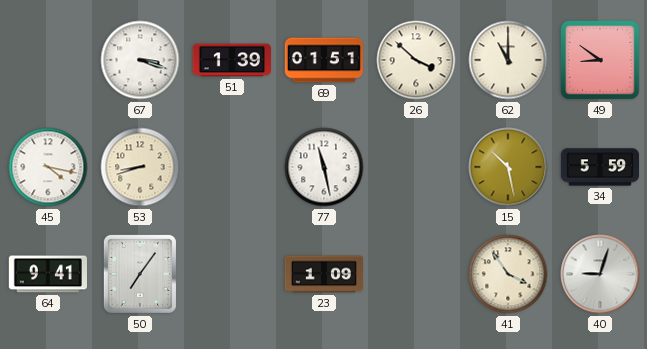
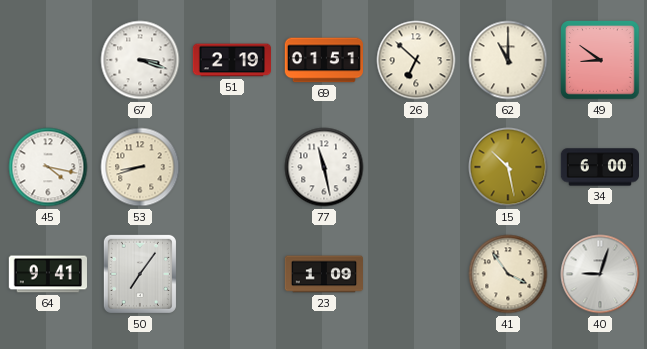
51: 1:39 -> 2:19 (231, 60)
26: 3:52 -> 6:52 (416, 60)
34: 5:59 -> 6:00 (599, 167)
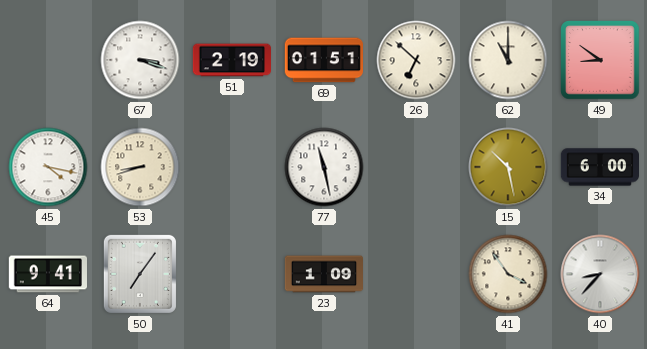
40: 9:03 -> 8:37 (600, 274)
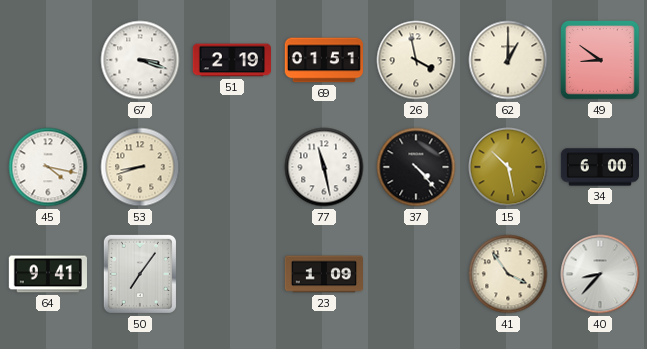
26: 6:52 -> 3:58 (416, 60)
62: 11:00 -> 1:00 (508, 60)
37: none -> 4:23 (416, 167)
